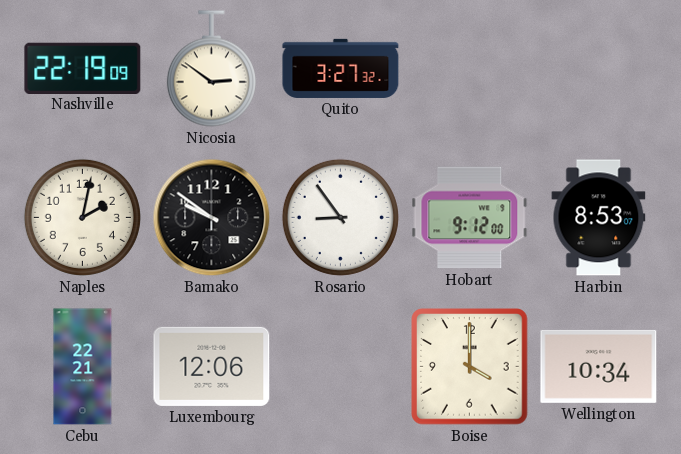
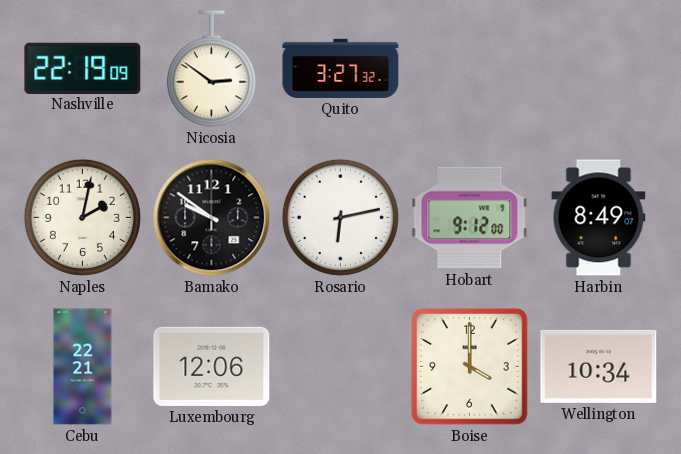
Rosario: 8:54 -> 6:13 (340, 217)
Harbin: 8:53 -> 8:49 (599, 218)
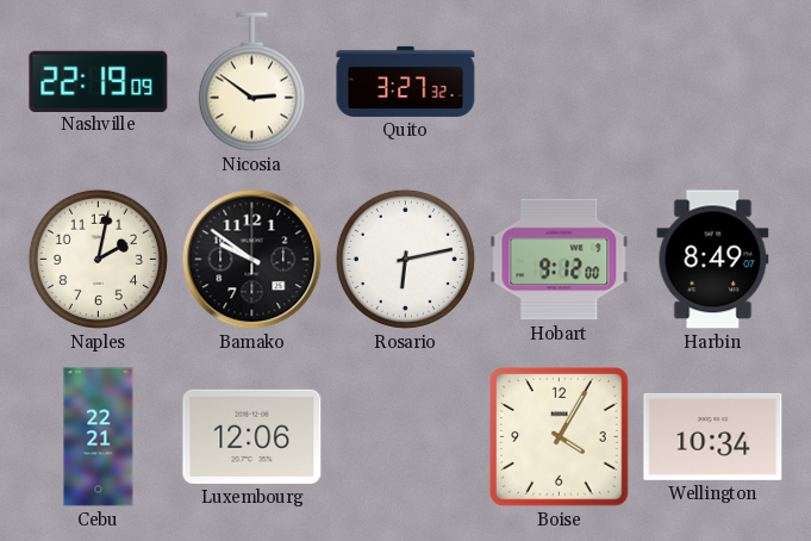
Boise: 4:00 -> 4:05 (560, 437)
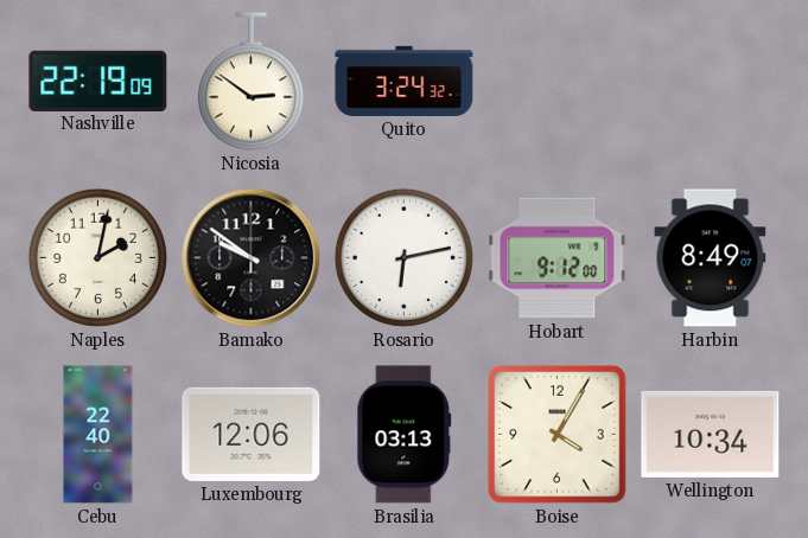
Quito: 3:27 -> 3:24 (405, 81)
Cebu: 22:21 -> 22:40 (98, 435)
Brasilia: none -> 03:13 (405, 435)
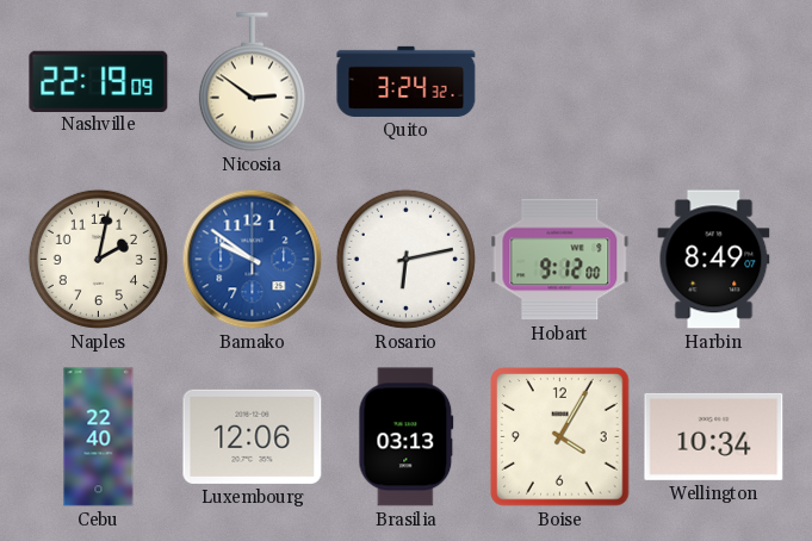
Bamako dial: black -> blue (253, 260)
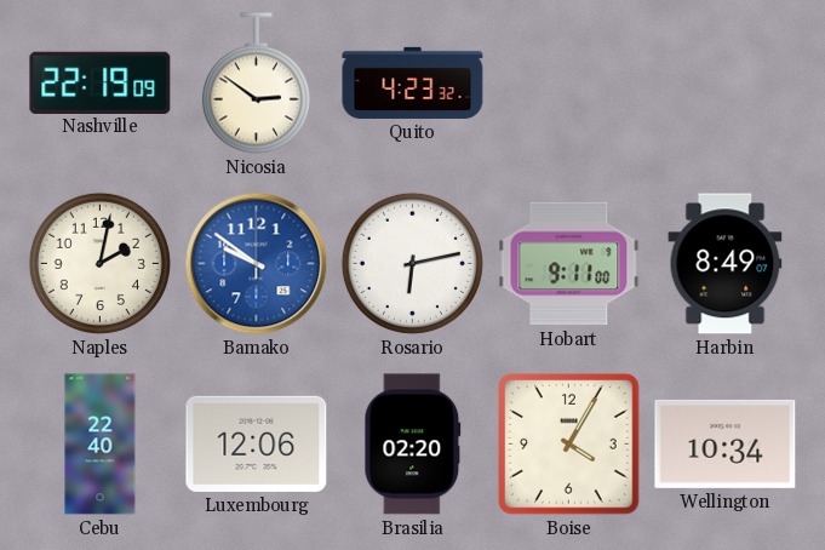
Quito: 3:24 -> 4:23 (413, 82)
Hobart: 9:12 -> 9:11 (569, 264)
Brasilia: 03:13 -> 02:20 (413, 445)
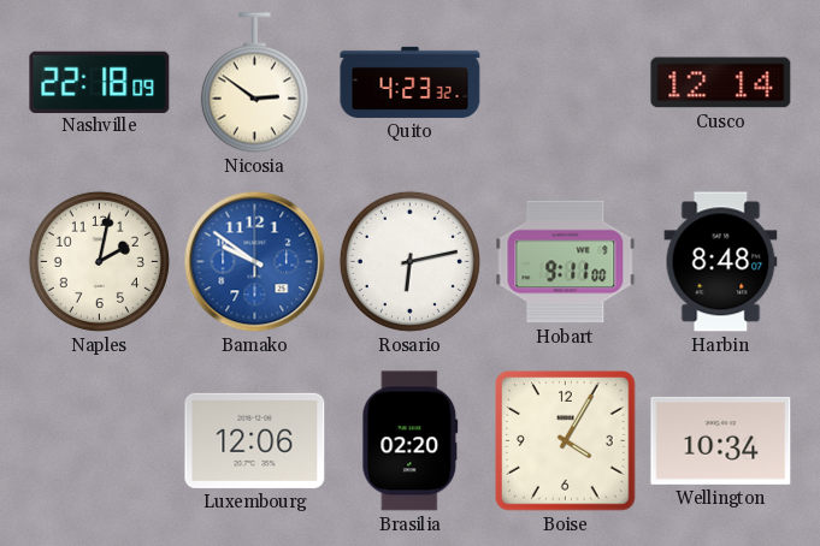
Nashville: 22:19 -> 22:18 (100, 82)
Cusco: none -> 12:14 (721, 83)
Harbin: 8:49 -> 8:48 (721, 262)
Cebu: 22:40 -> none (101, 445)
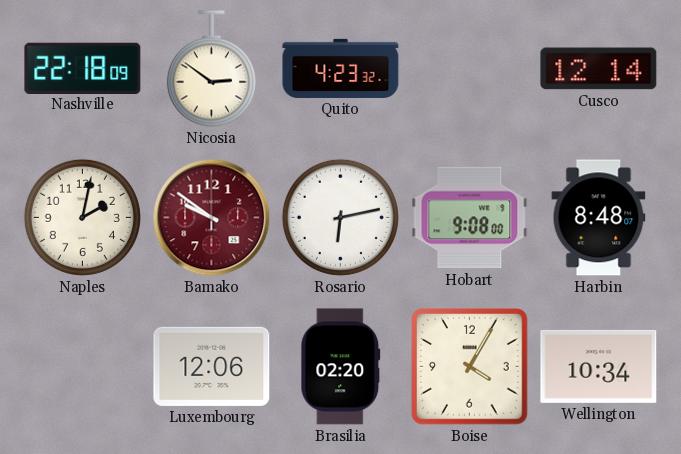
Bamako dial: blue -> burgundy (212, 218)
Hobart: 9:11 -> 9:08 (470, 218)
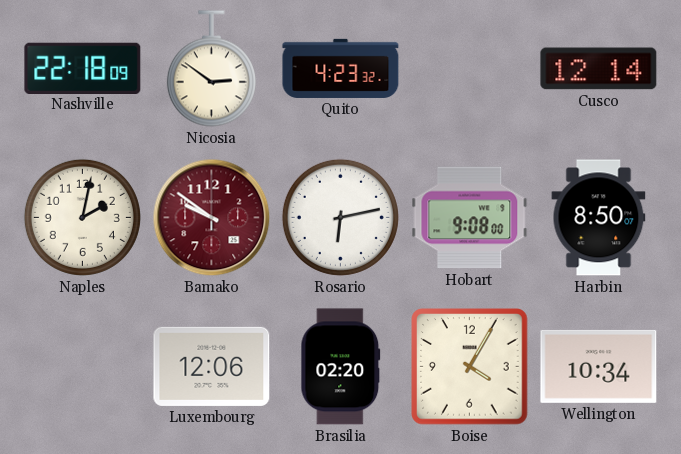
Harbin: 8:48 -> 8:50 (599, 218)
